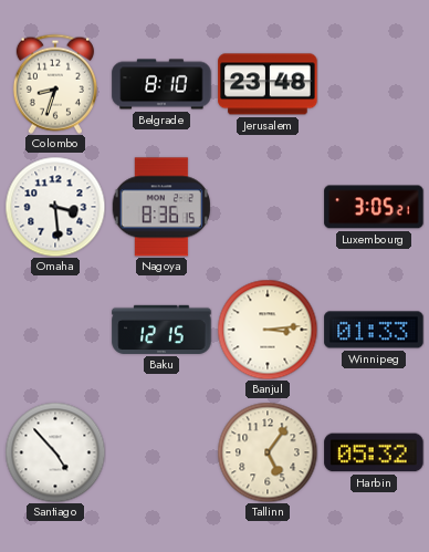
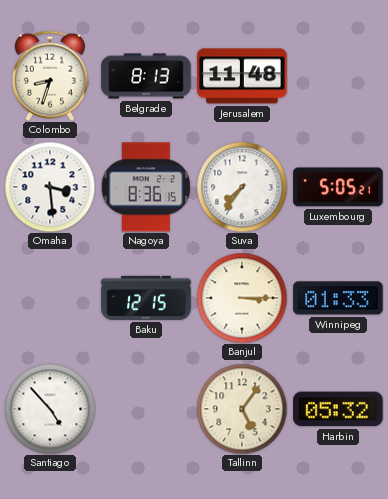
Belgrade: 8:10 -> 8:13 (146, 76)
Jerusalem: 23:48 -> 11:48 (242, 76)
Suva: none -> 7:36 (242, 187)
Luxembourg: 3:05 -> 5:05 (338, 187)
Banjul: 3:14 -> 3:15 (242, 298)
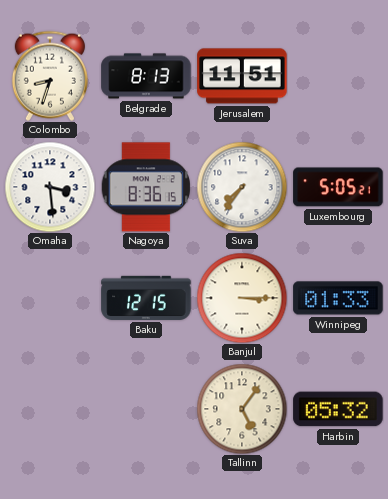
Jerusalem: 11:48 -> 11:51 (242, 76)
Santiago: 4:53 -> none (50, 409)
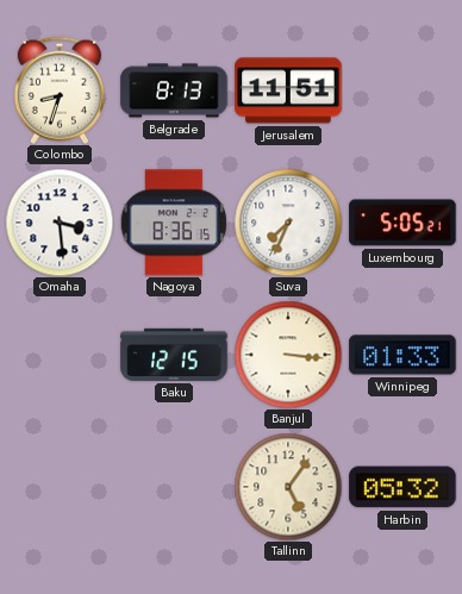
Suva: 7:36 -> 7:34 (288, 223)
Banjul: 3:15 -> 3:16 (288, 355)
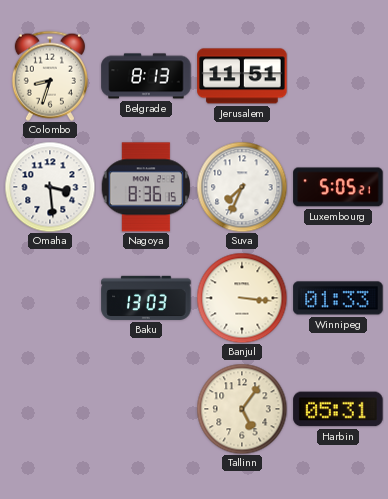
Baku: 12:15 -> 13:03 (146, 298)
Harbin: 05:32 -> 05:31 (338, 409)
